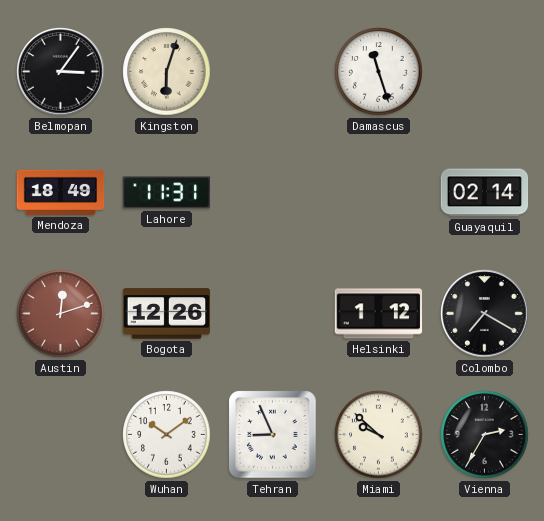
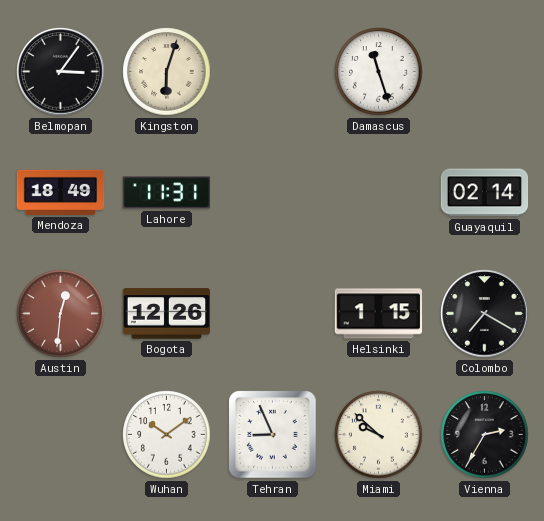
Austin: 12:12 -> 12:31 (61, 314)
Helsinki: 1:12 -> 1:15 (379, 314)
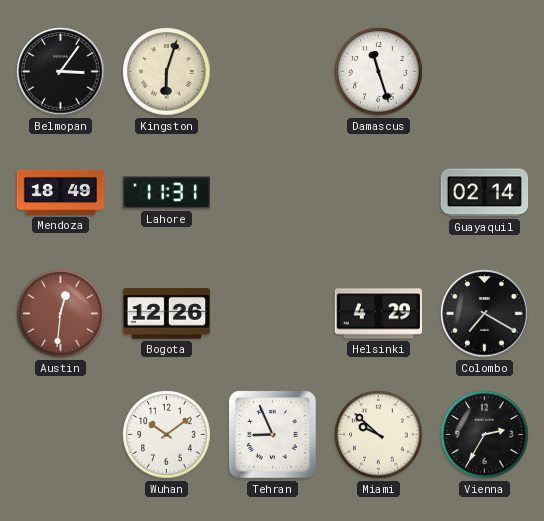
Helsinki: 1:15 -> 4:29 (379, 314)
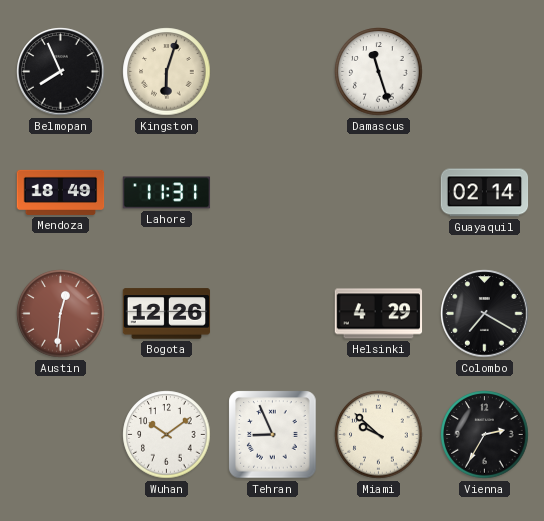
Belmopan: 3:06 -> 7:56 (61, 72)
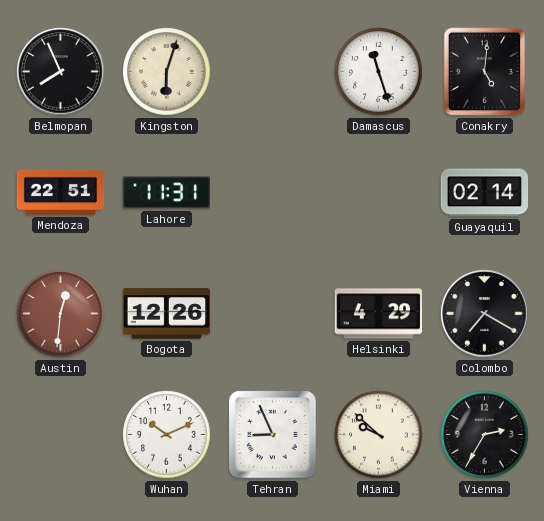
Conakry: none -> 5:01 (485, 72)
Mendoza: 18:49 -> 22:51 (61, 192)
Wuhan: 10:09 -> 10:11 (167, 435)
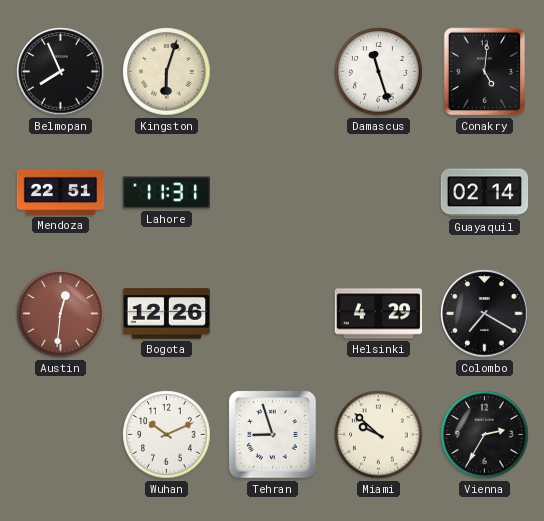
Tehran: 8:56 -> 8:57 (273, 435)
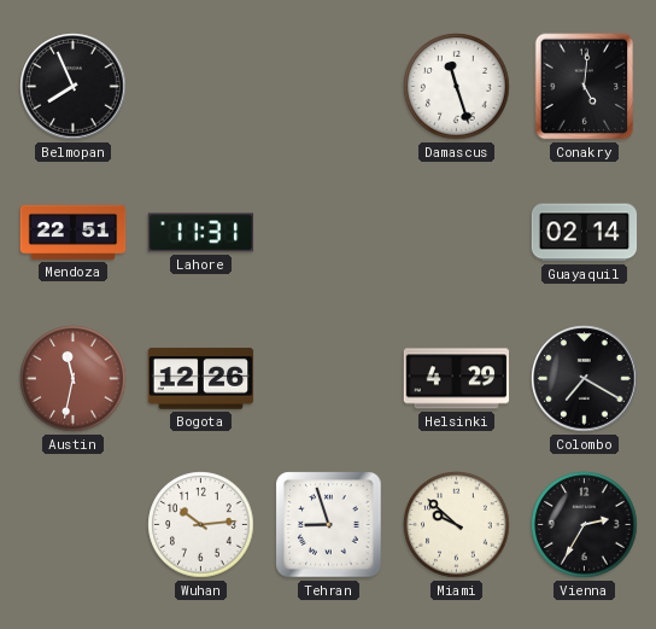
Kingston: 6:03 -> none (167, 72)
Austin: 12:31 -> 11:32 (74, 379)
Wuhan: 10:11 -> 10:14 (201, 525)
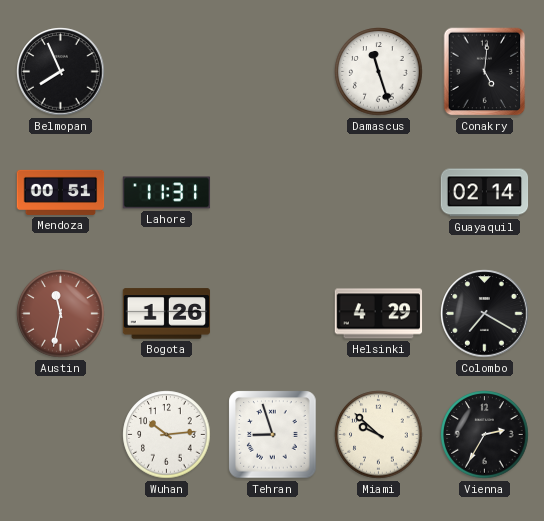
Mendoza: 22:51 -> 00:51 (61, 192)
Bogota: 12:26 -> 1:26 (167, 314)
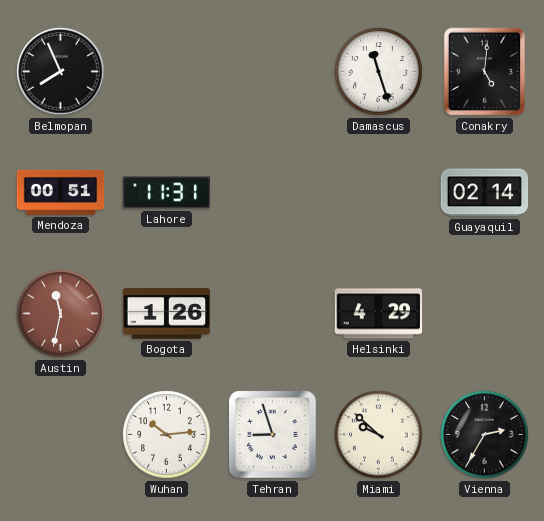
Colombo: 7:20 -> none (485, 314)
